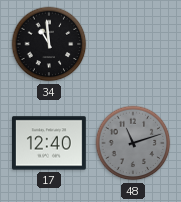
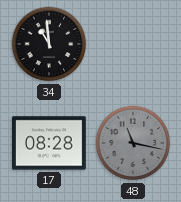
17: 12:40 -> 08:28 (50, 143)
48: 11:12 -> 11:17 (133, 143)
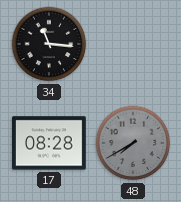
34: 10:59 -> 11:16 (49, 44)
48: 11:17 -> 7:40 (133, 143)
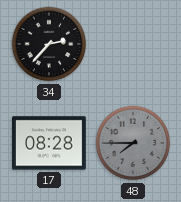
34: 11:16 -> 2:37 (49, 44)
48: 7:40 -> 7:45 (133, 143)
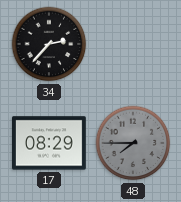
17: 08:28 -> 08:29 (50, 143)
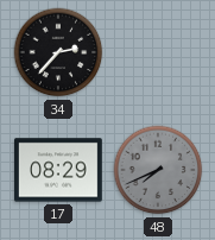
48: 7:45 -> 7:41 (158, 170)
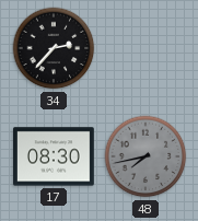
17: 08:29 -> 08:30 (55, 156)
48: 7:41 -> 7:43 (145, 156)
